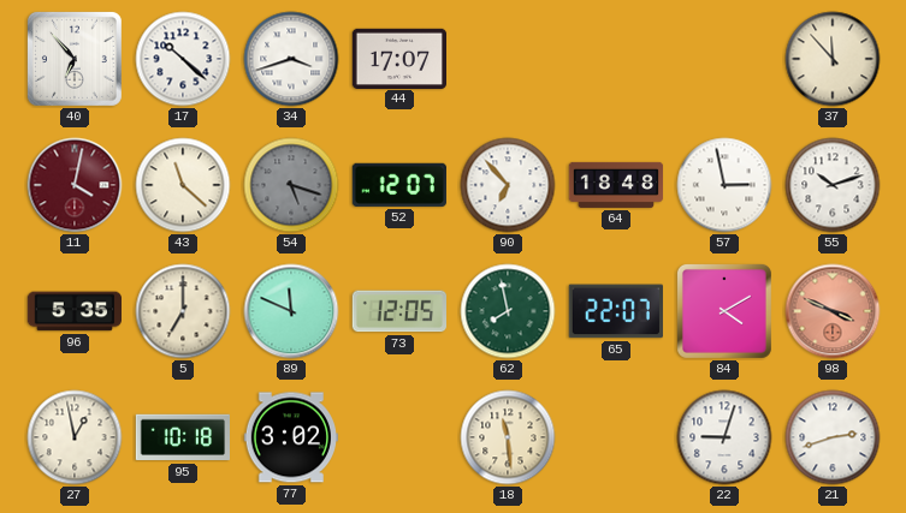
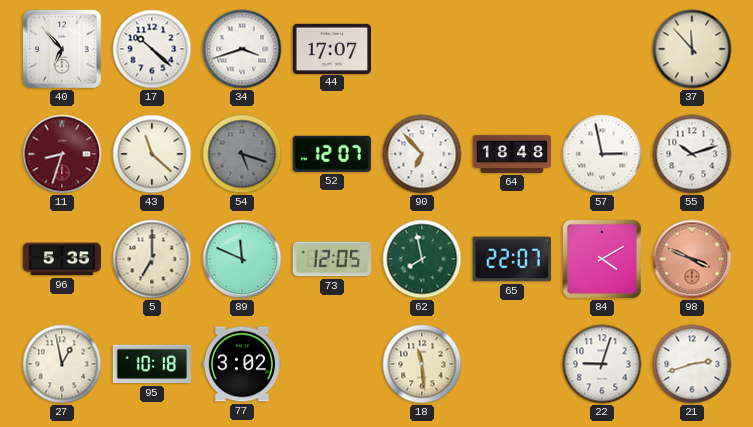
11: 4:02 -> 8:33 (62, 154)
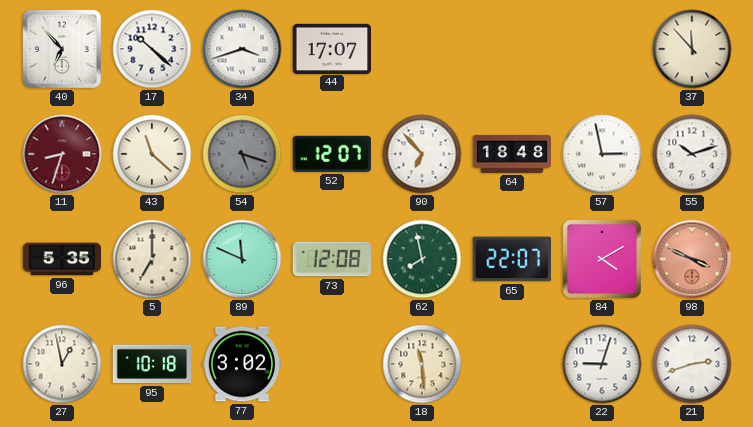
73: 12:05 -> 12:08 (331, 259)
